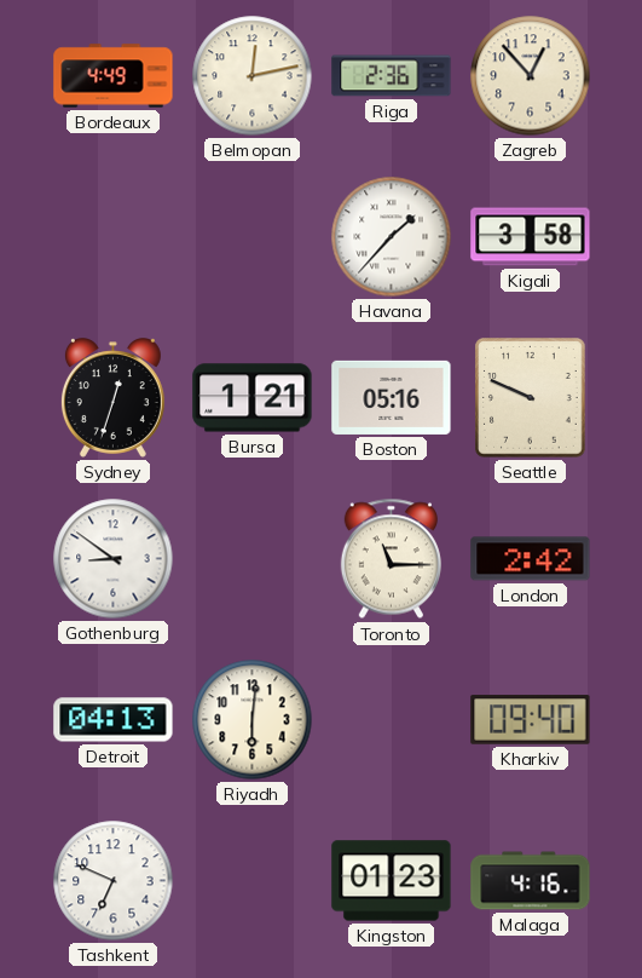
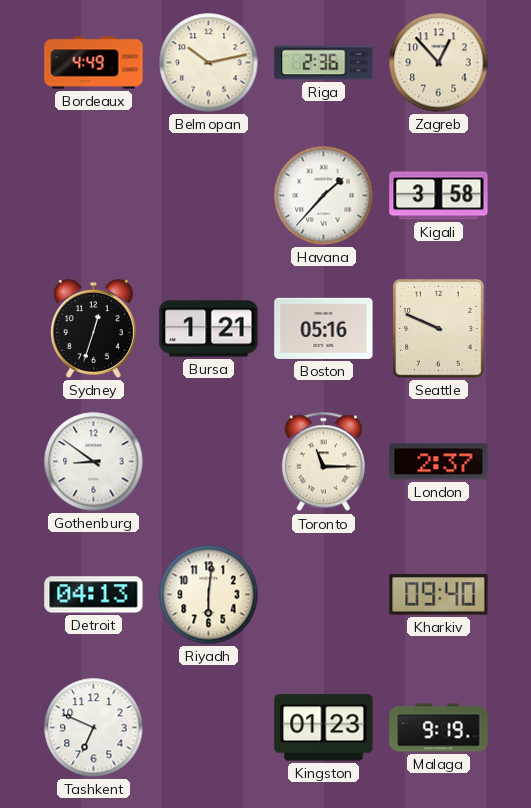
Belmopan: 12:13 -> 10:13 (209, 63)
London: 2:42 -> 2:37 (439, 462)
Malaga: 4:16 -> 9:19 (439, 728)
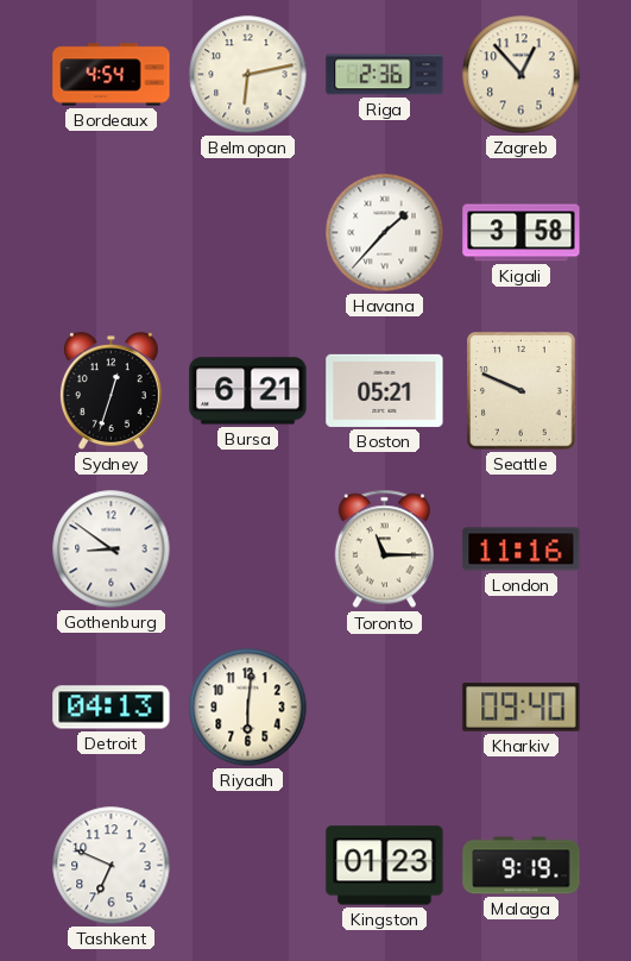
Bordeaux: 4:49 -> 4:54 (112, 75)
Belmopan: 10:13 -> 6:13 (248, 75)
Bursa: 1:21 -> 6:21 (248, 391)
Boston: 05:16 -> 05:21 (385, 390)
London: 2:37 -> 11:16 (522, 549)
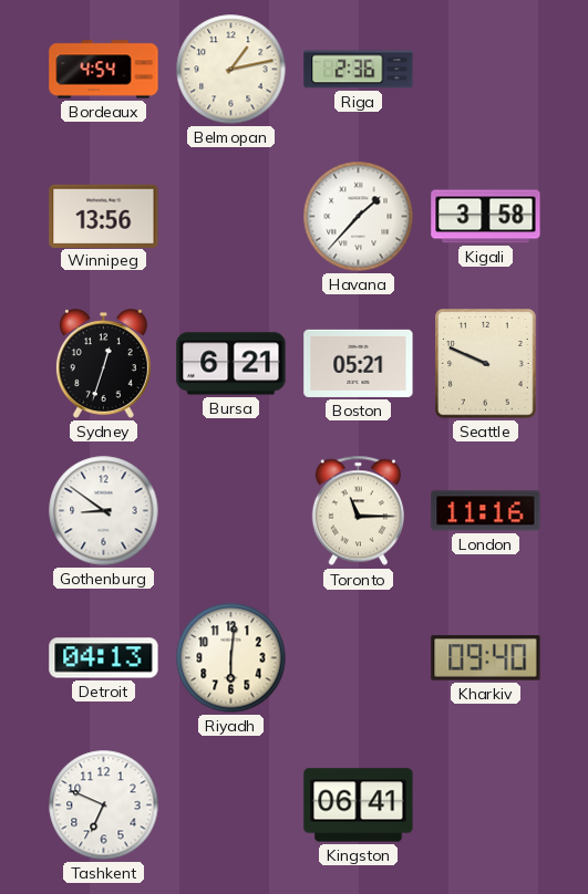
Belmopan: 6:13 -> 1:13 (231, 70)
Zagreb: 12:53 -> none (522, 75)
Winnipeg: none -> 13:56 (104, 216)
Kingston: 01:23 -> 06:41 (359, 805)
Malaga: 9:19 -> none (522, 866)
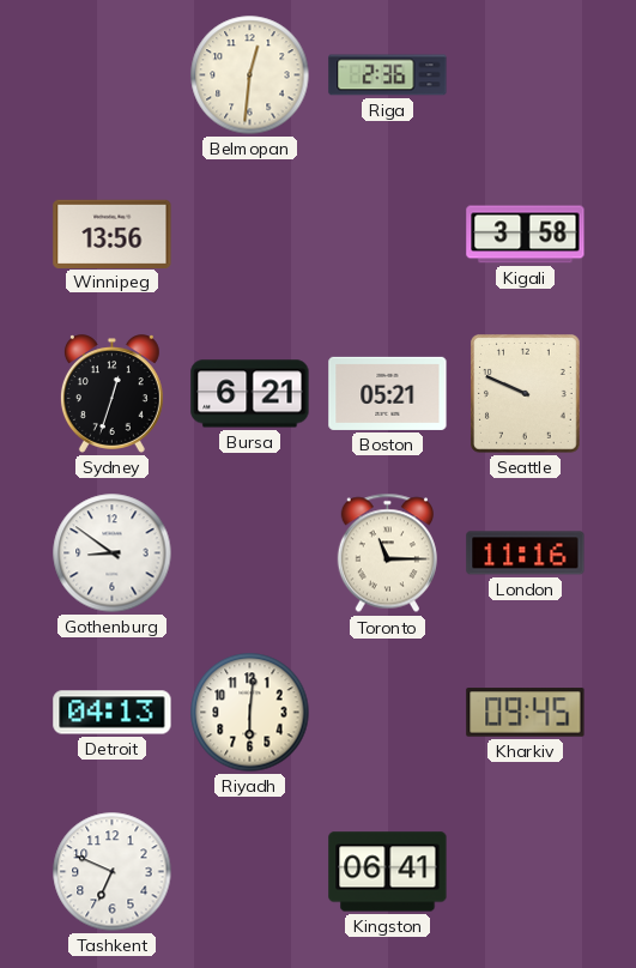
Bordeaux: 4:54 -> none (104, 70)
Belmopan: 1:13 -> 12:31 (250, 75)
Havana: 1:37 -> none (359, 217)
Kharkiv: 09:40 -> 09:45 (526, 713)
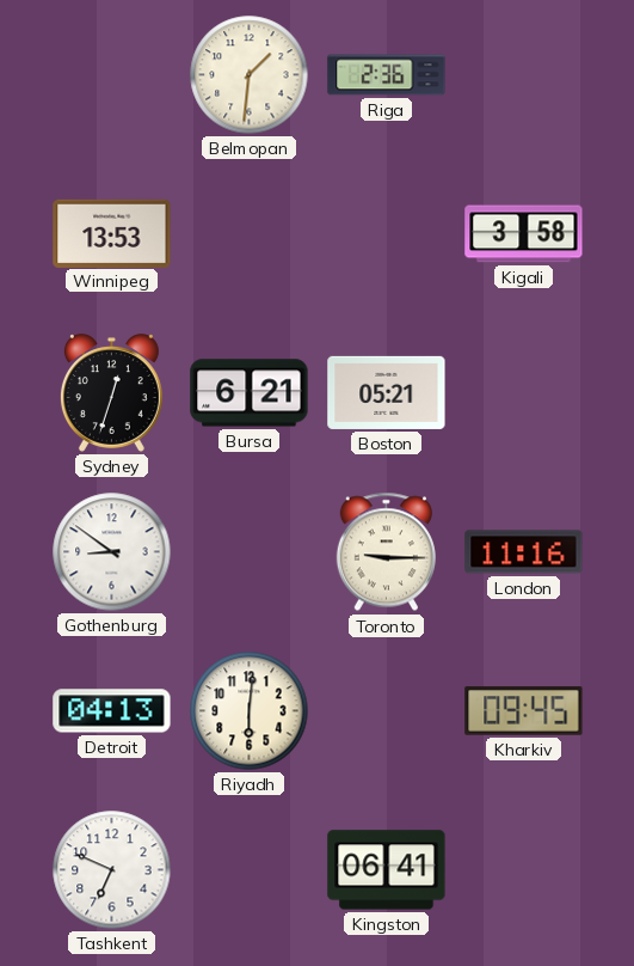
Belmopan: 12:31 -> 1:31 (250, 75)
Winnipeg: 13:56 -> 13:53 (112, 233)
Seattle: 9:49 -> none (526, 394)
Toronto: 11:15 -> 9:15 (386, 552)
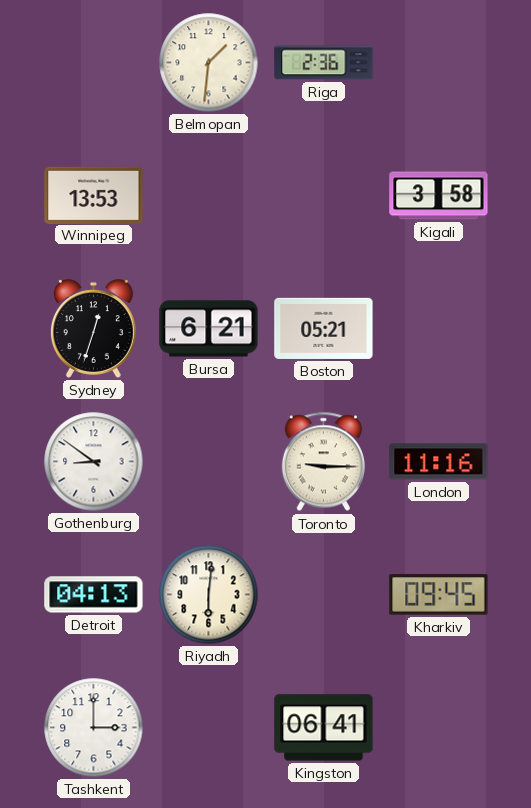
Tashkent: 6:49 -> 3:00 (94, 728)
